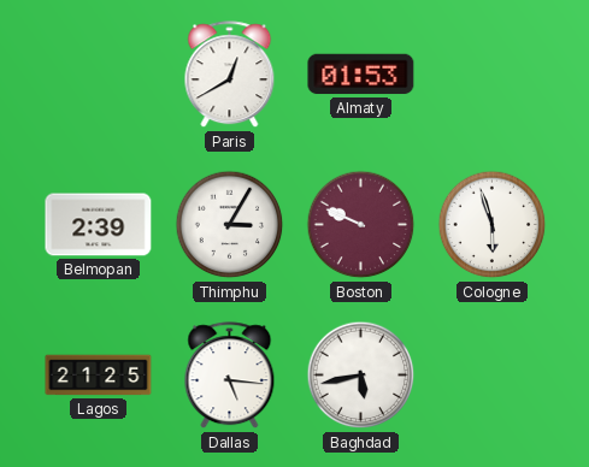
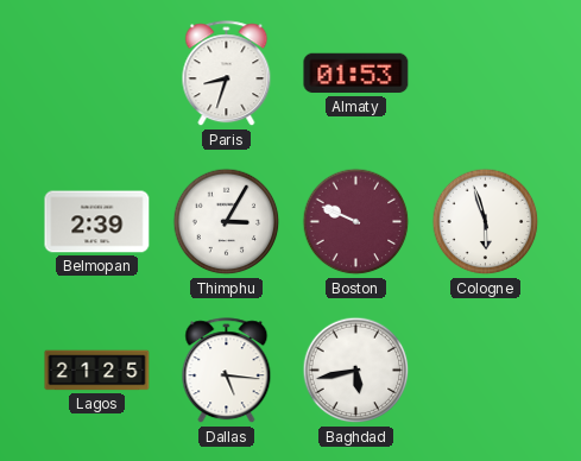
Paris: 12:40 -> 8:33 (227, 74)
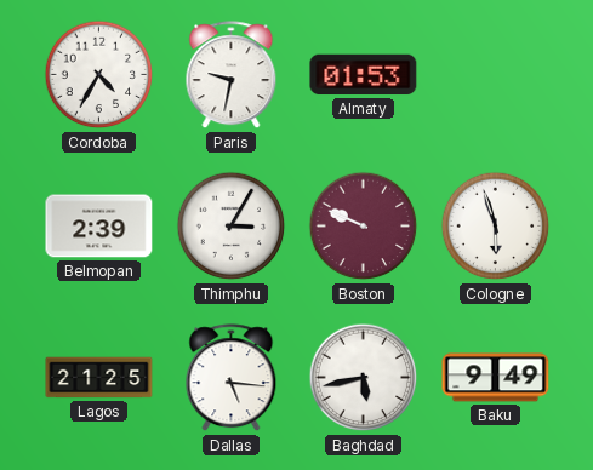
Cordoba: none -> 4:35 (99, 75)
Paris: 8:33 -> 9:32 (232, 75)
Baku: none -> 9:49 (496, 378)
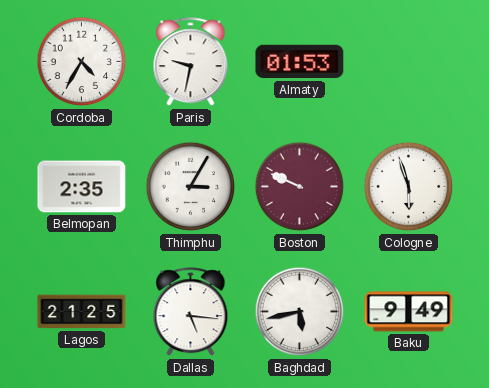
Belmopan: 2:39 -> 2:35 (82, 187)
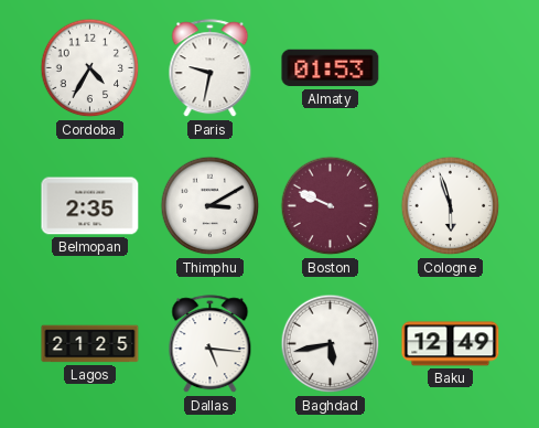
Thimphu: 3:05 -> 3:10 (211, 206)
Baku: 9:49 -> 12:49 (451, 344)
